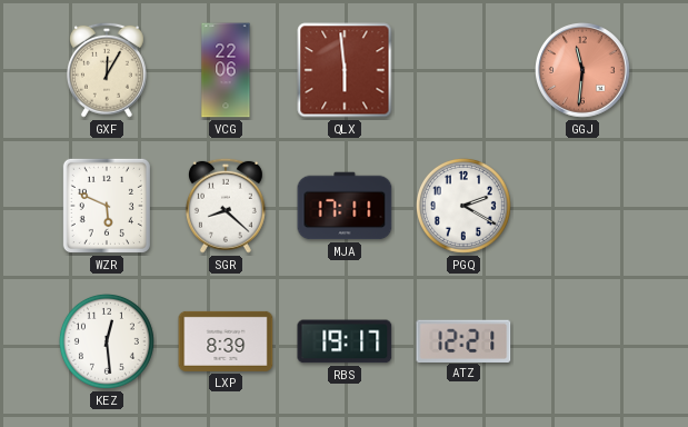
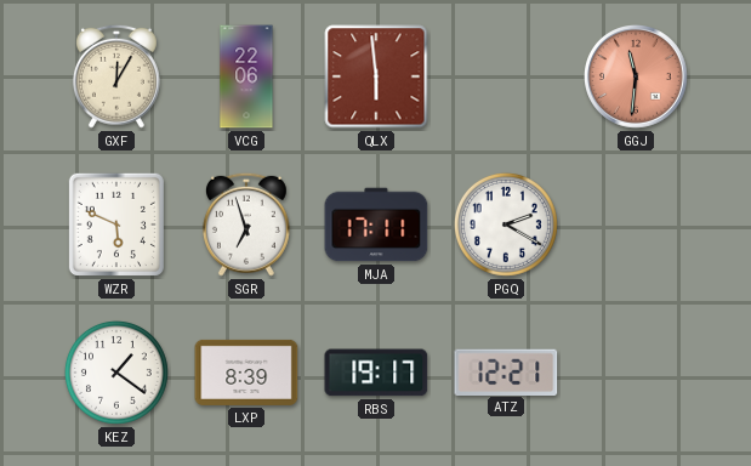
SGR: 8:22 -> 6:57 (246, 225)
KEZ: 12:29 -> 1:21 (116, 373)
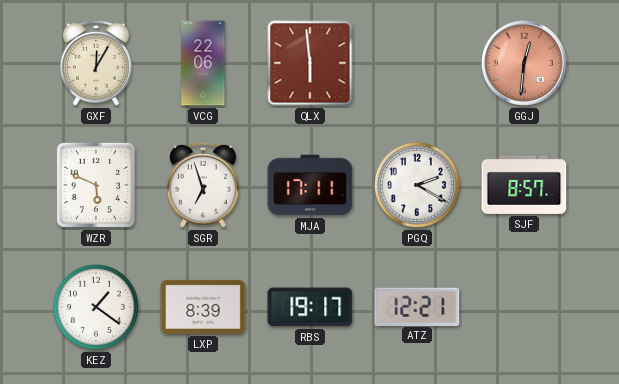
GGJ: 11:31 -> 12:31 (525, 64)
SJF: none -> 8:57 (524, 185)
